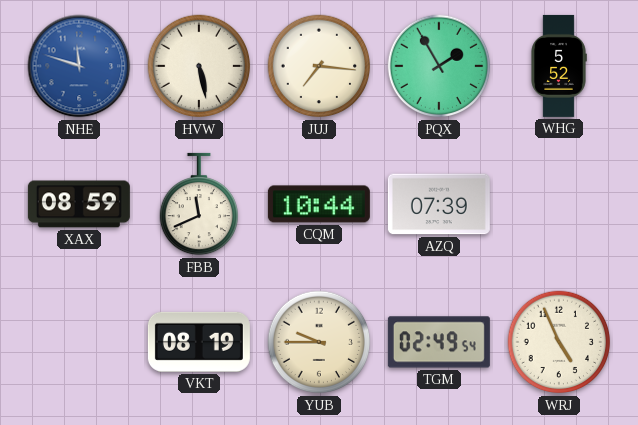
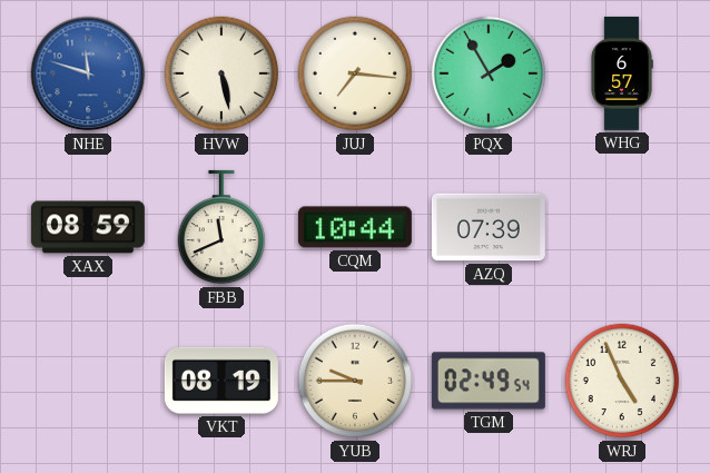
WHG: 5:52 -> 6:57 (622, 73)
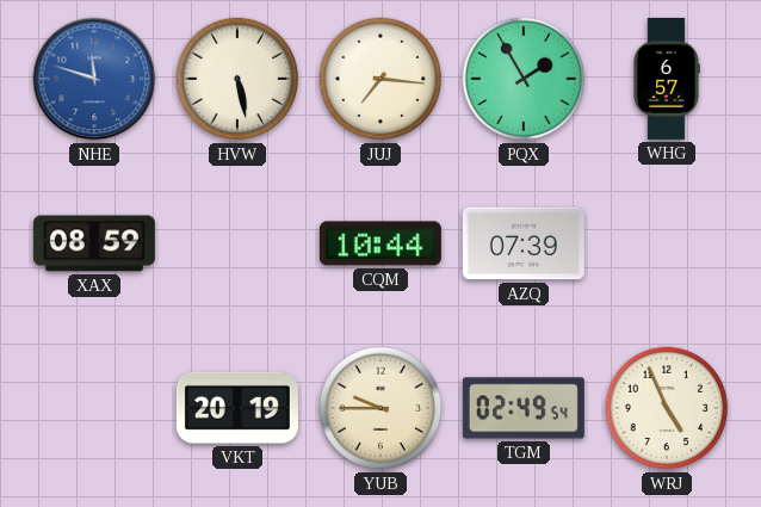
FBB: 11:41 -> none (220, 227)
VKT: 08:19 -> 20:19 (237, 408)
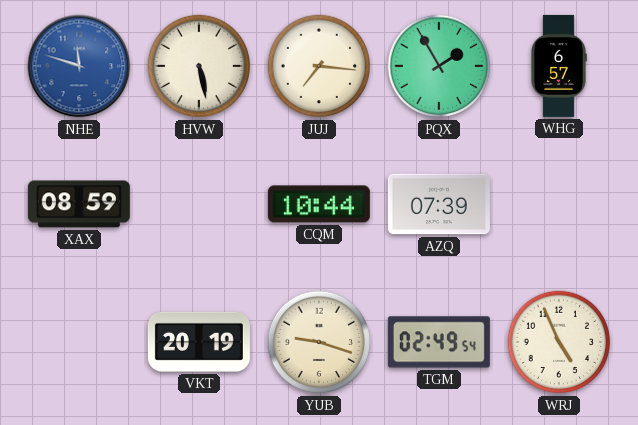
YUB: 9:45 -> 9:18 (319, 342)
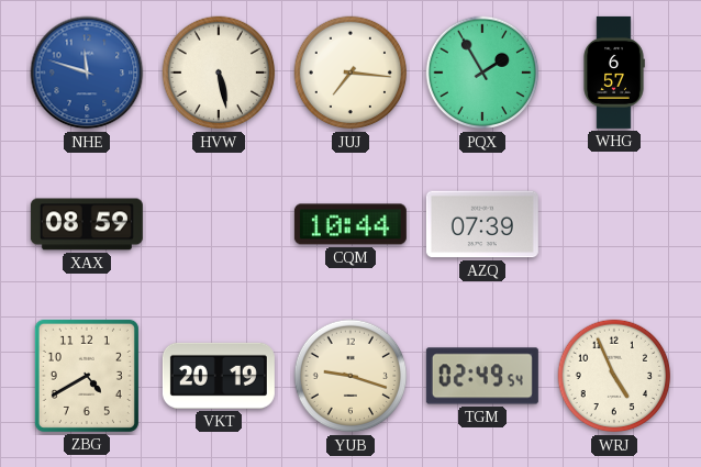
ZBG: none -> 4:40 (87, 376)
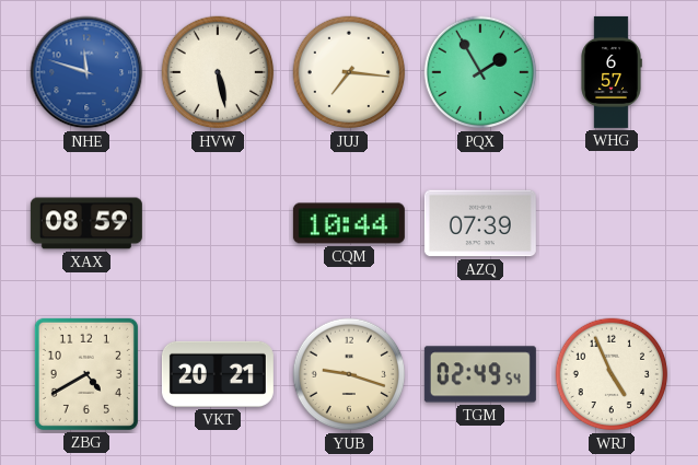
VKT: 20:19 -> 20:21 (218, 374)
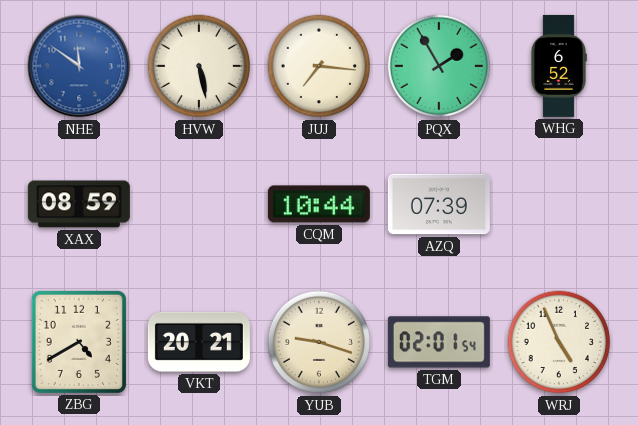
NHE: 11:48 -> 11:51 (79, 66)
WHG: 6:57 -> 6:52 (559, 66)
TGM: 02:49 -> 02:01 (439, 342)
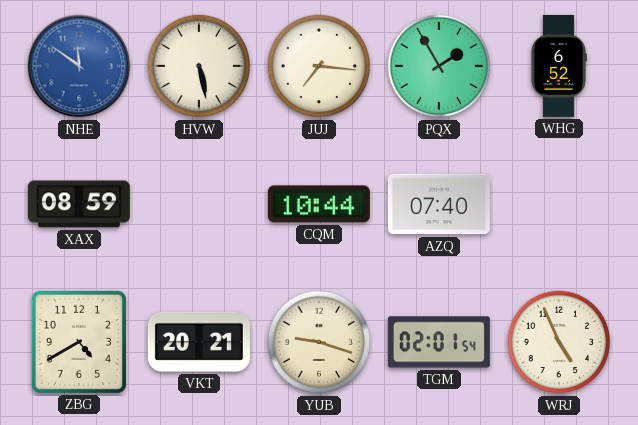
AZQ: 07:39 -> 07:40 (439, 204)
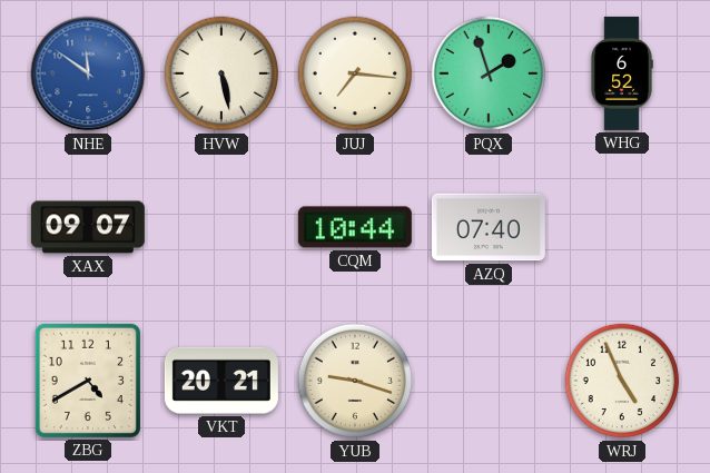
PQX: 1:55 -> 1:57 (489, 73)
XAX: 08:59 -> 09:07 (88, 227)
TGM: 02:01 -> none (439, 342)
